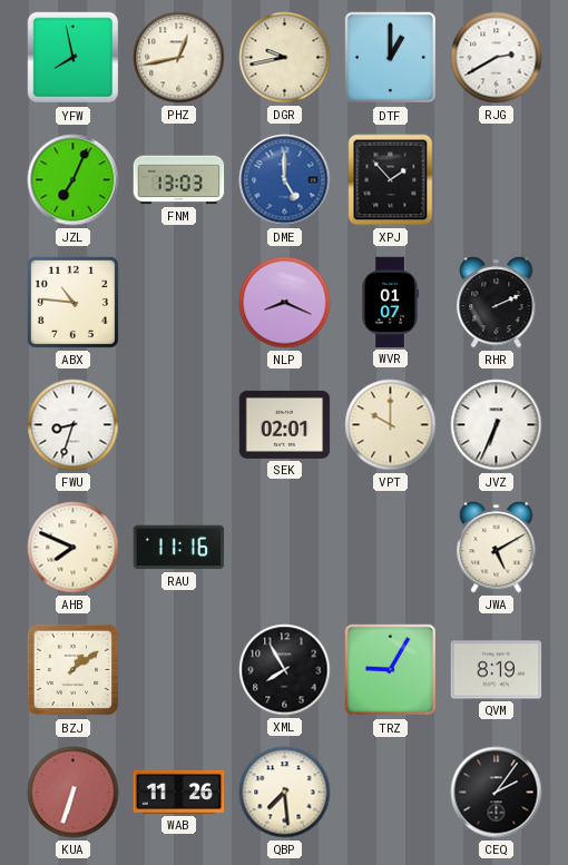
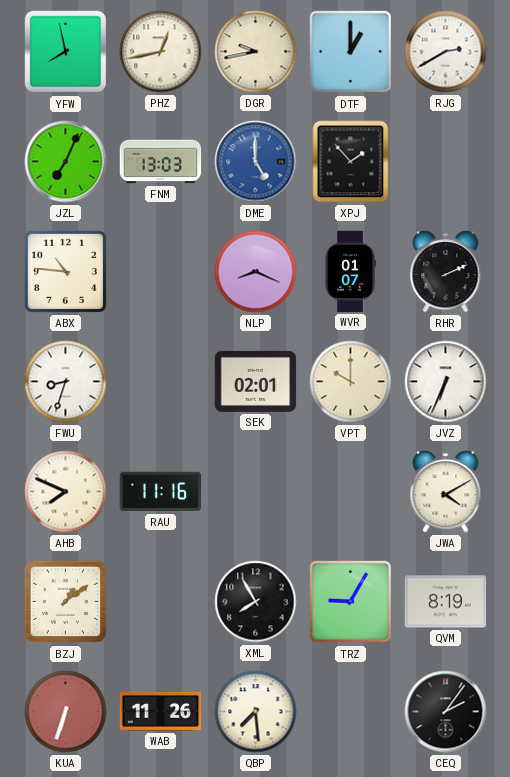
JWA: 5:10 -> 4:10 (446, 492)
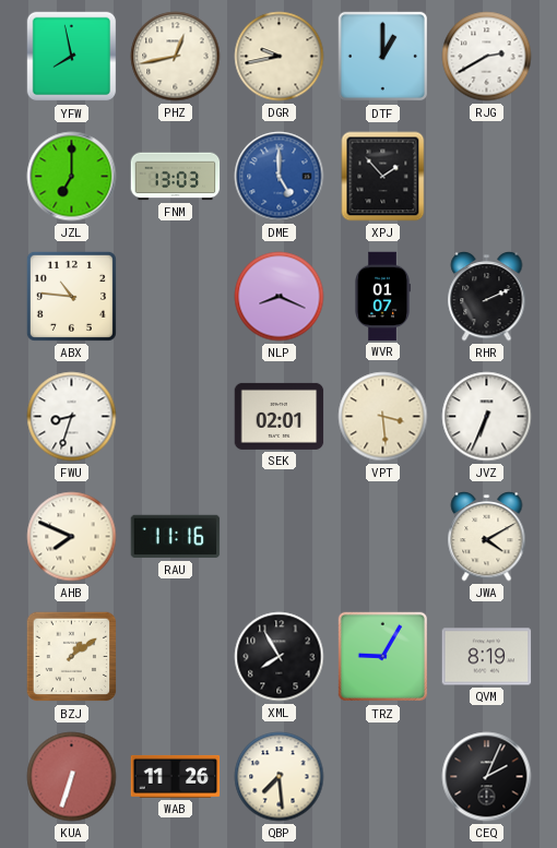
JZL: 7:04 -> 7:00 (72, 177)
VPT: 10:00 -> 3:29 (383, 417)
CEQ: 2:06 -> 2:04 (487, 777)
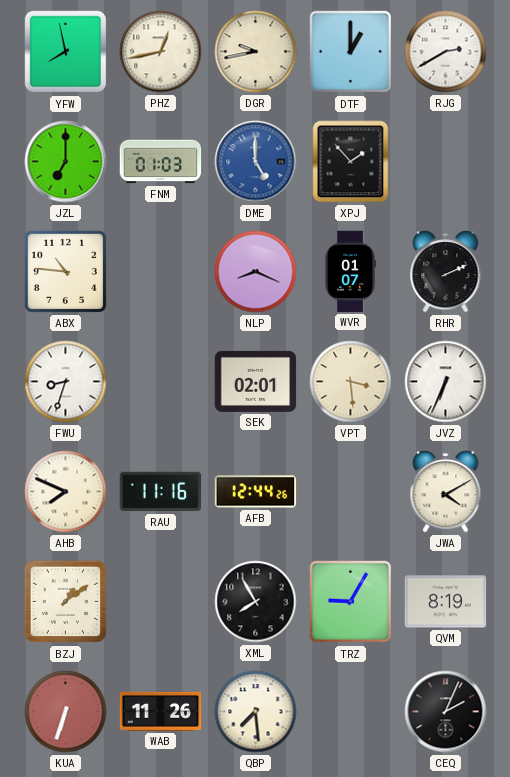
FNM: 13:03 -> 01:03 (161, 162)
AFB: none -> 12:44 (256, 492)
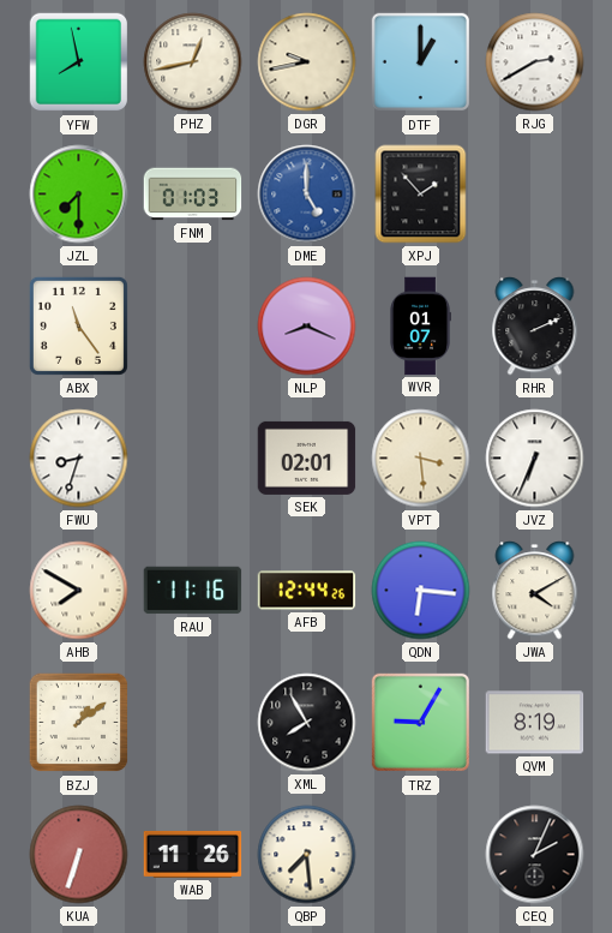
JZL: 7:00 -> 7:30 (79, 195)
ABX: 10:46 -> 11:24 (78, 325)
AHB: 7:49 -> 7:50 (79, 591)
QDN: none -> 6:16 (421, 591)
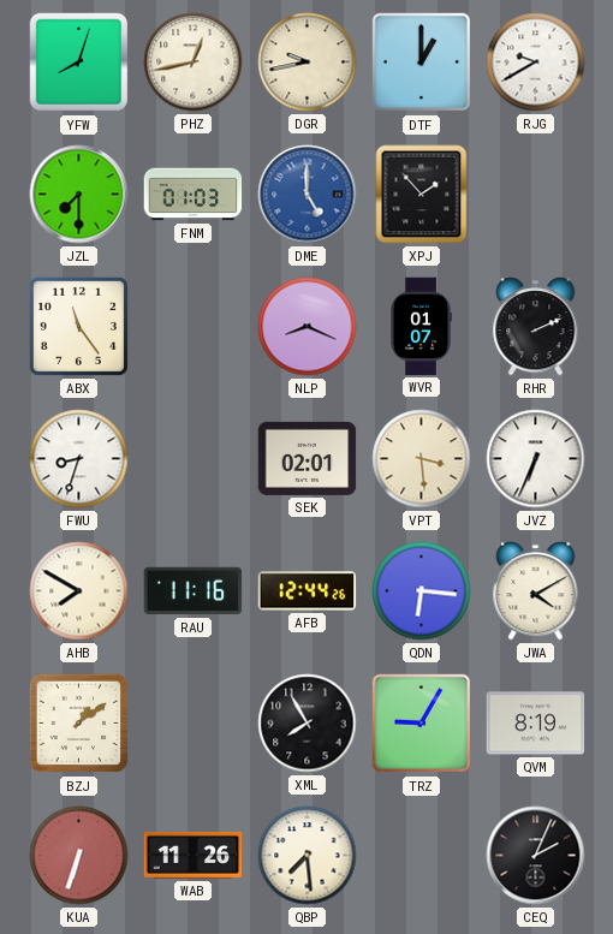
YFW: 7:58 -> 8:03 (79, 63)
RJG: 2:40 -> 9:40 (536, 63)
